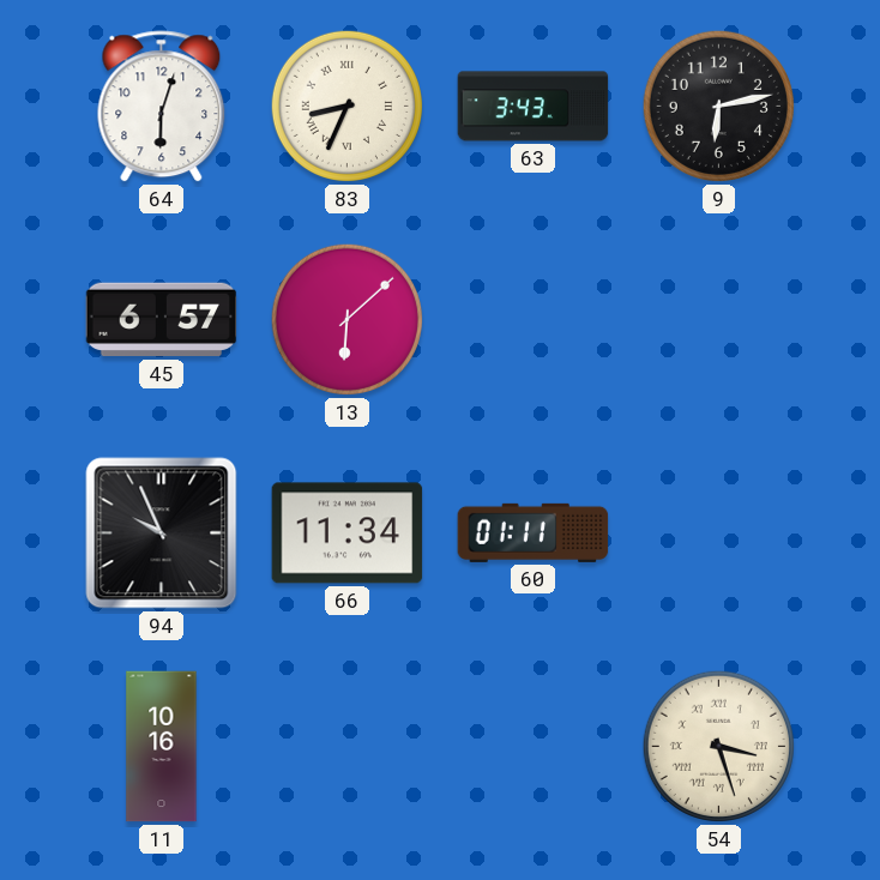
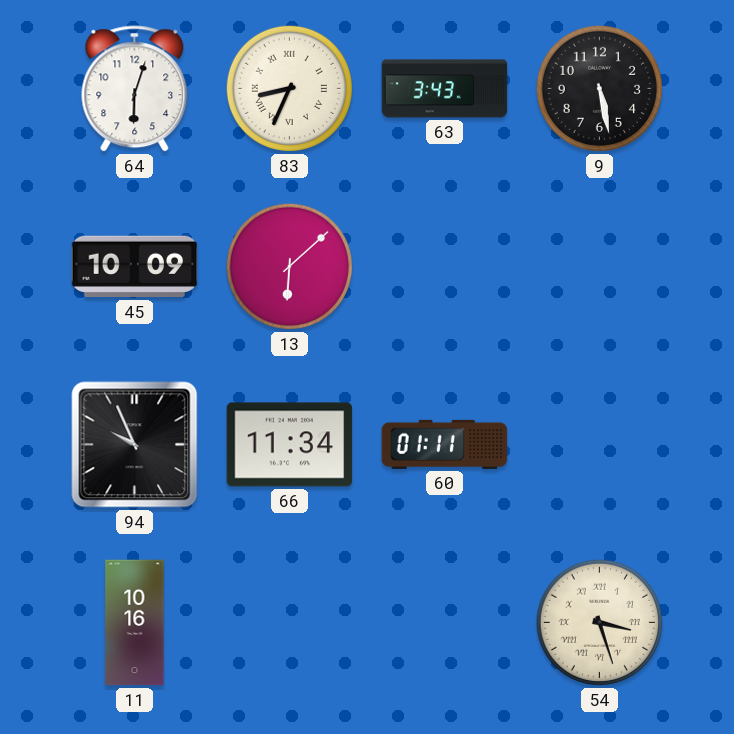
9: 6:13 -> 5:28 (599, 88)
45: 6:57 -> 10:09 (135, 267)
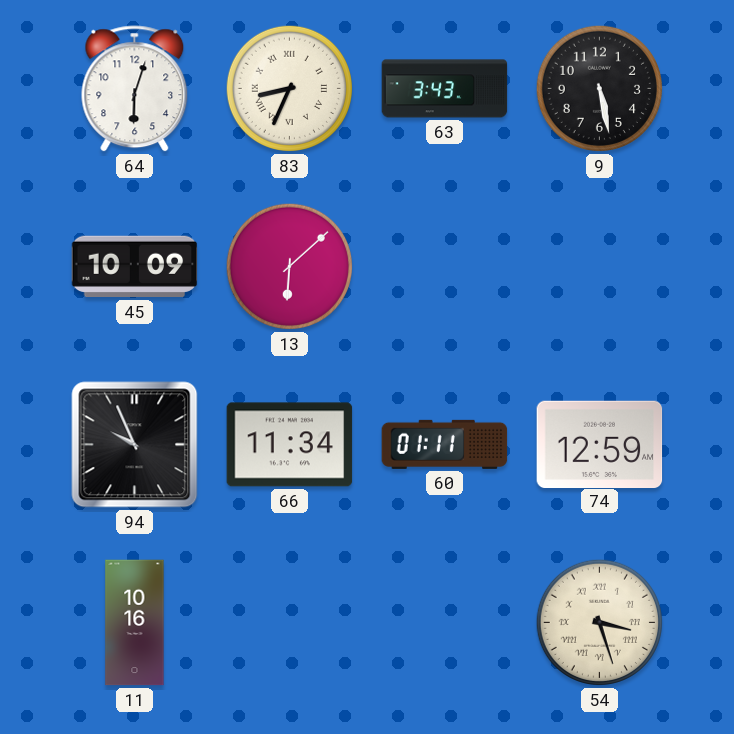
74: none -> 12:59 (600, 444)
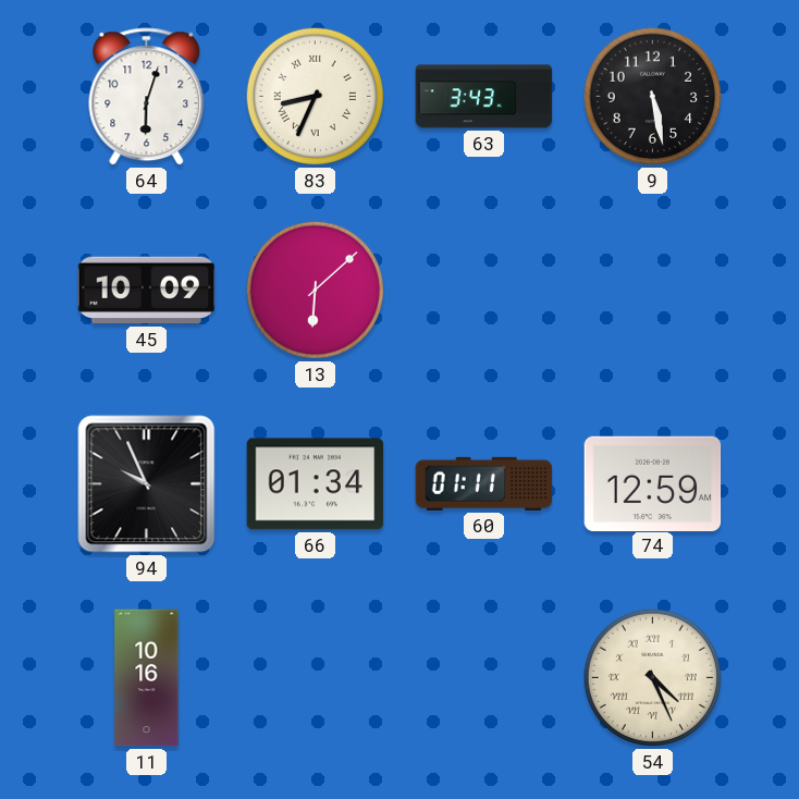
66: 11:34 -> 01:34 (316, 484)
54: 3:27 -> 4:26 (652, 677)
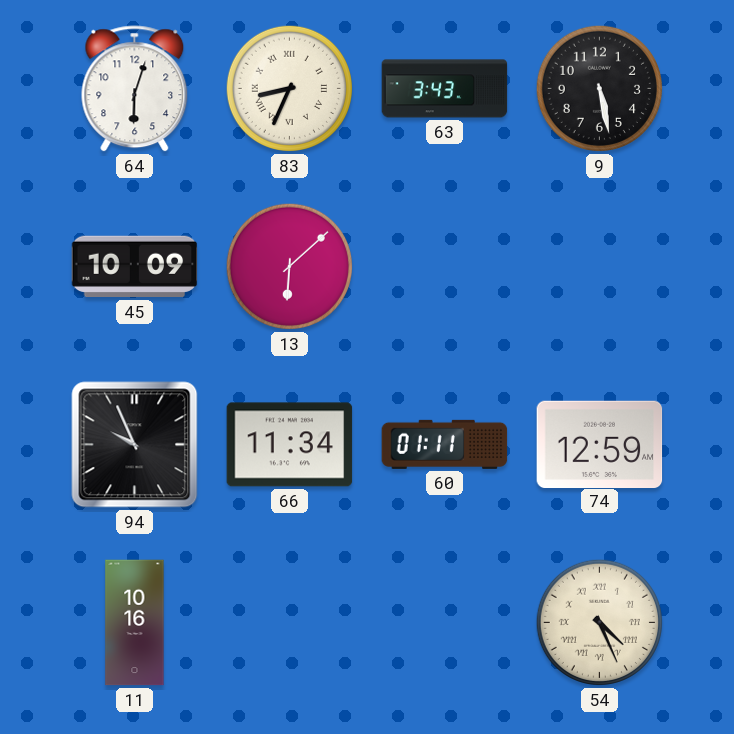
66: 01:34 -> 11:34 (290, 445)
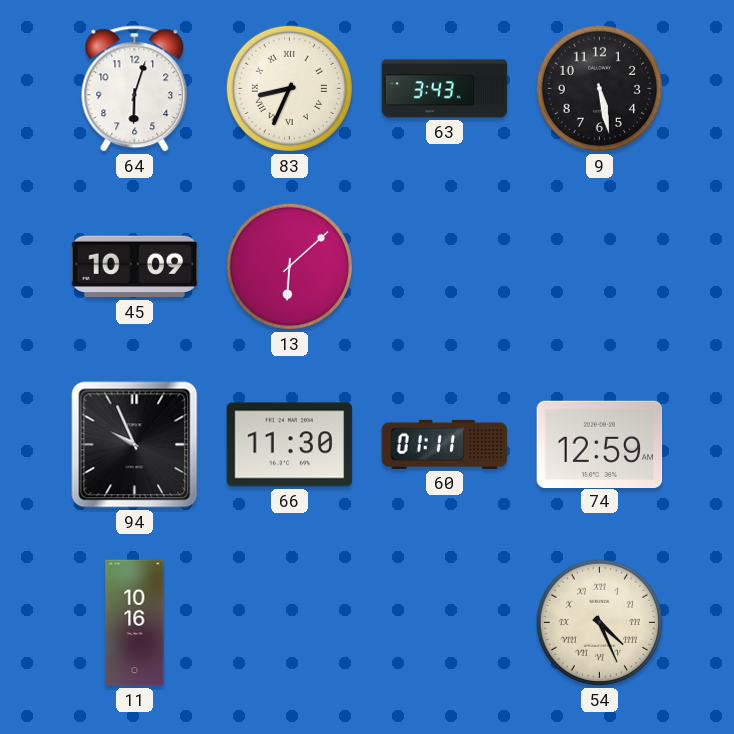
66: 11:34 -> 11:30 (290, 445)
